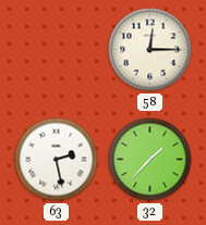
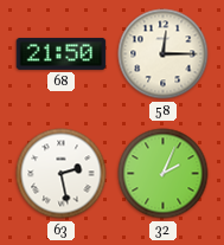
68: none -> 21:50 (62, 53)
32: 1:37 -> 2:04 (164, 174)
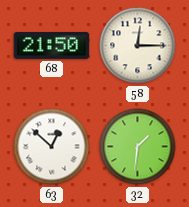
63: 2:28 -> 12:52 (52, 147)
32: 2:04 -> 1:31 (138, 147)
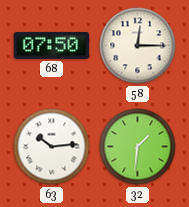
68: 21:50 -> 07:50 (52, 45)
63: 12:52 -> 10:14 (52, 147)
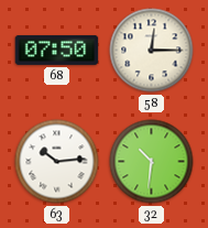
32: 1:31 -> 10:31 (152, 162)
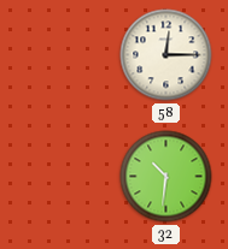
68: 07:50 -> none (57, 50)
63: 10:14 -> none (57, 162)
